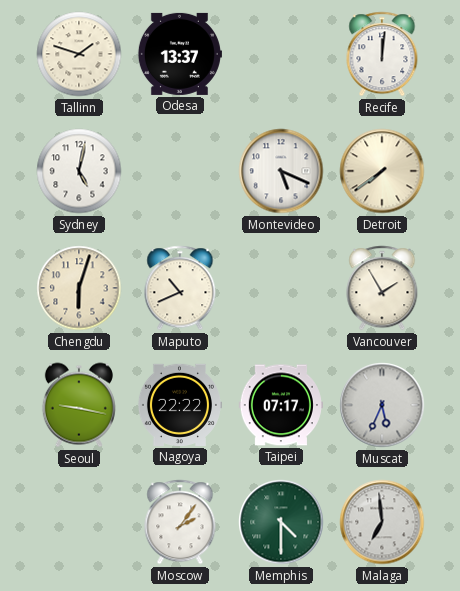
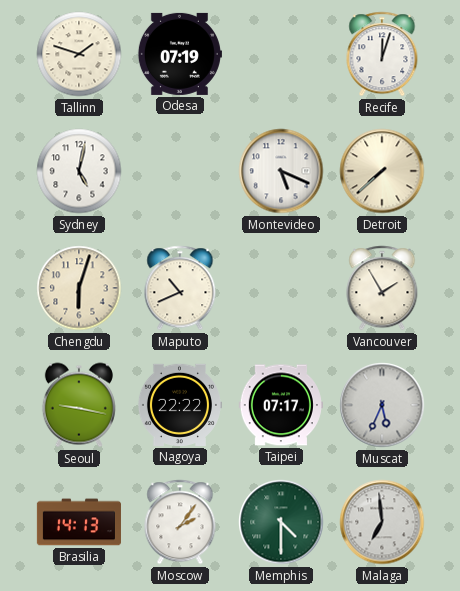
Odesa: 13:37 -> 07:19 (179, 54)
Recife: 12:01 -> 12:03 (382, 54)
Detroit: 7:39 -> 7:38 (382, 171)
Brasilia: none -> 14:13 (79, 522)
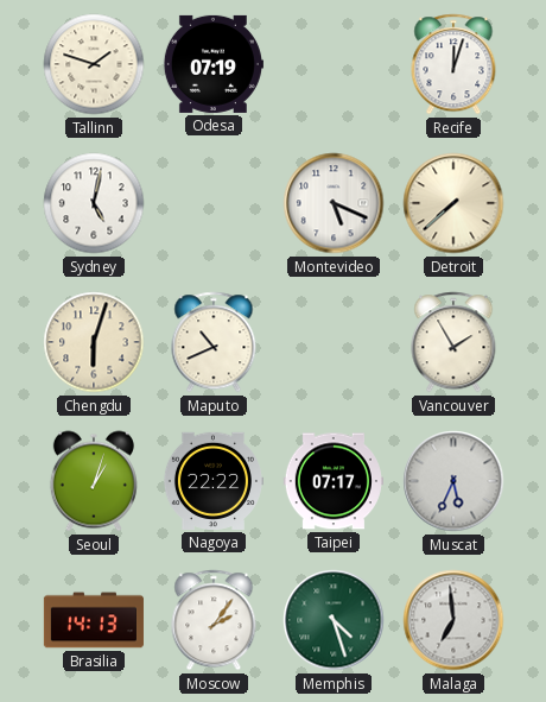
Seoul: 9:17 -> 1:03 (94, 481)
Memphis: 4:30 -> 4:27 (334, 620)
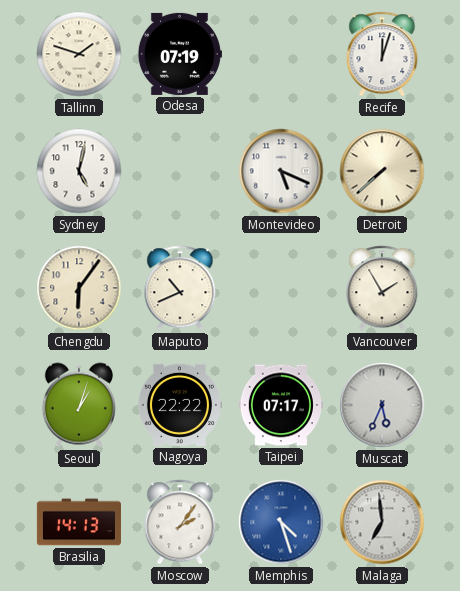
Chengdu: 6:03 -> 6:06 (79, 288)
Memphis dial: green -> blue (281, 522)
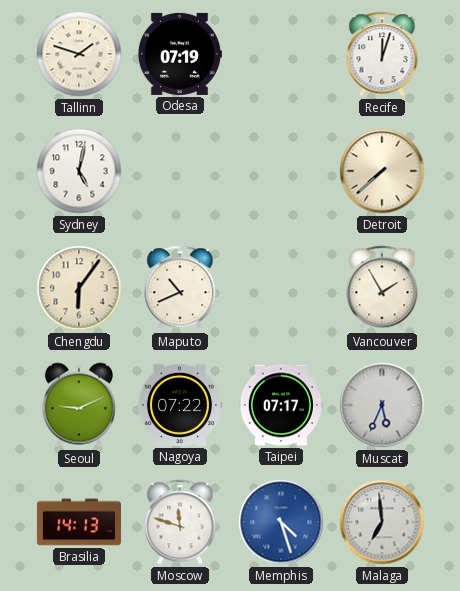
Montevideo: 5:19 -> none (281, 171)
Seoul: 1:03 -> 9:11 (79, 405)
Nagoya: 22:22 -> 07:22 (179, 405)
Moscow: 2:06 -> 11:48 (180, 522)
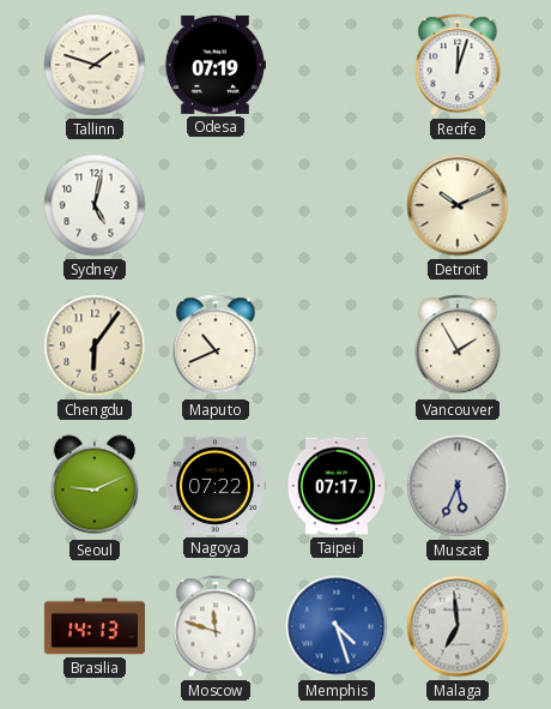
Detroit: 7:38 -> 10:11 (458, 205)
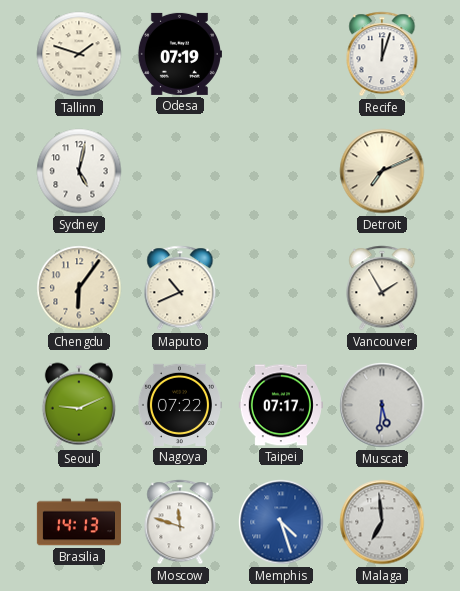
Detroit: 10:11 -> 7:11 (382, 171)
Muscat: 5:34 -> 5:31 (382, 405)
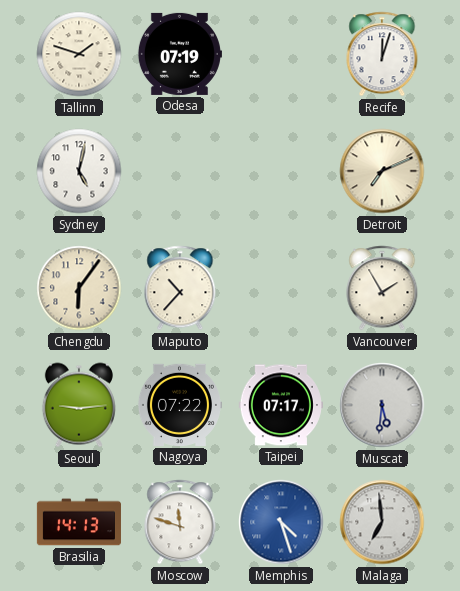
Maputo: 10:41 -> 10:37 (180, 288)
Seoul: 9:11 -> 9:14 (79, 405)
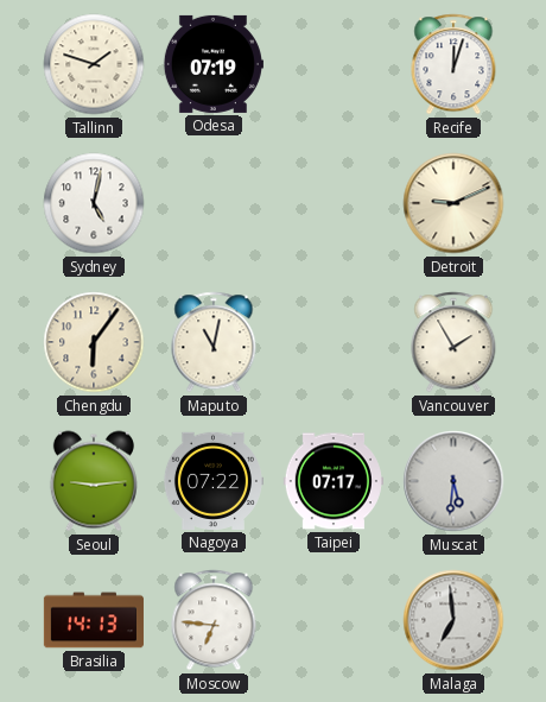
Detroit: 7:11 -> 9:11 (453, 203)
Maputo: 10:37 -> 11:02 (214, 342)
Moscow: 11:48 -> 6:46 (214, 620)
Memphis: 4:27 -> none (281, 522)
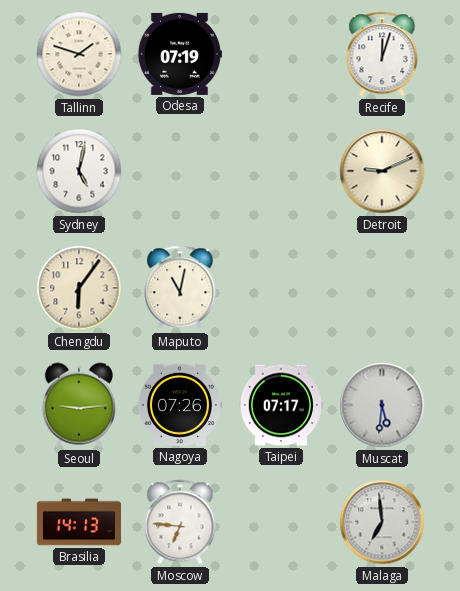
Vancouver: 1:55 -> none (453, 342)
Nagoya: 07:22 -> 07:26 (179, 405)
